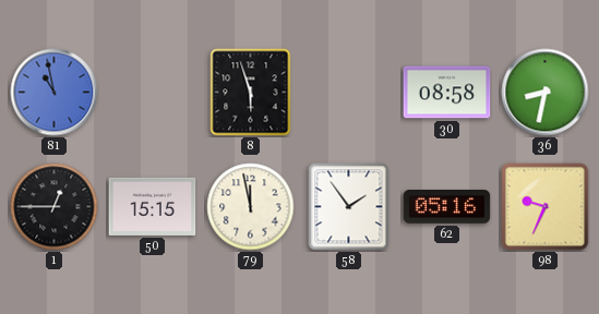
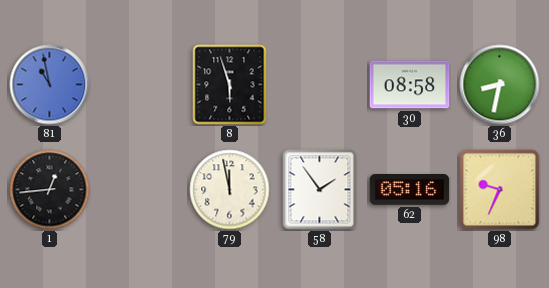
1: 12:45 -> 12:44 (50, 190)
50: 15:15 -> none (153, 206)
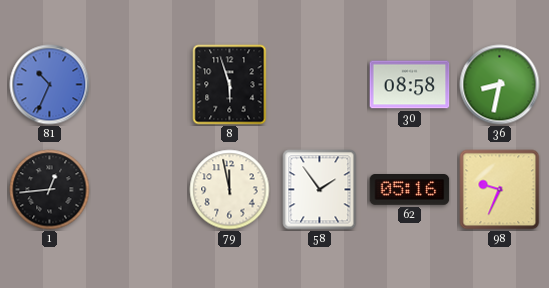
81: 10:58 -> 10:34 (50, 85)
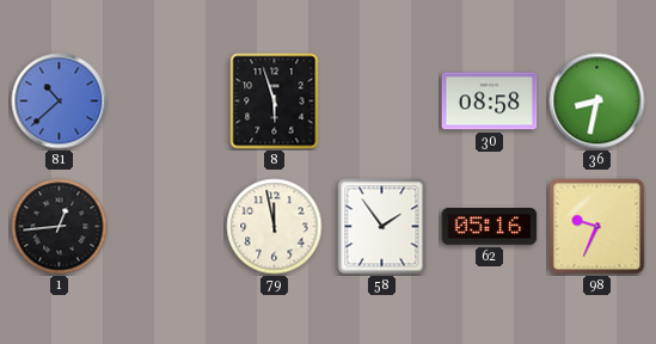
81: 10:34 -> 10:38 (60, 102)
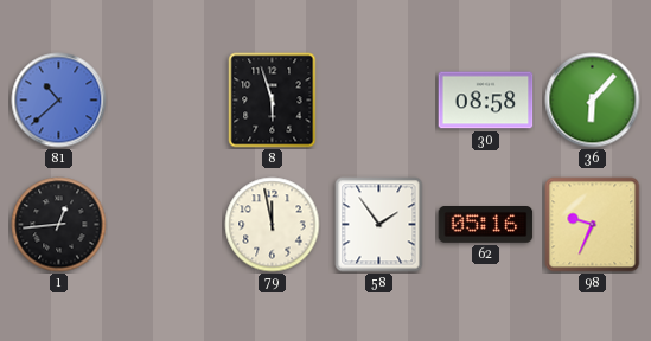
36: 8:32 -> 6:07 (593, 101)
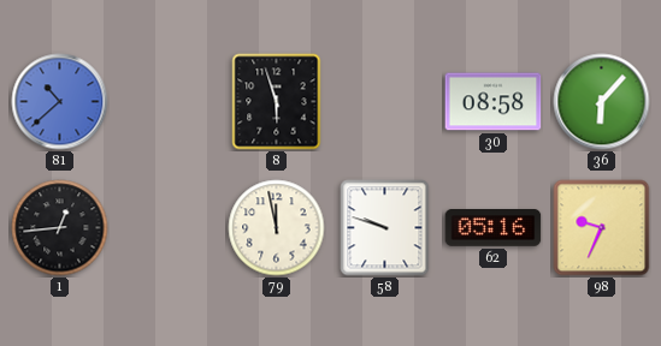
58: 1:54 -> 9:48 (385, 228)
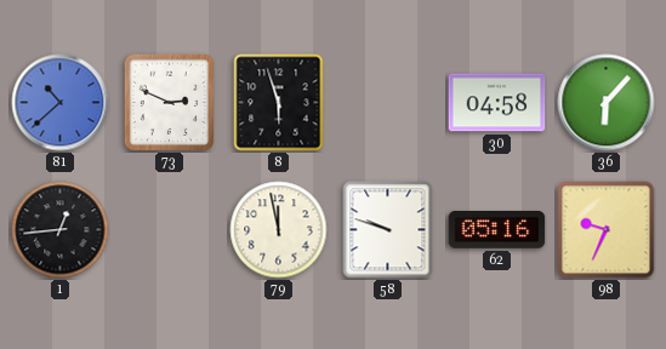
73: none -> 2:49 (170, 102)
30: 08:58 -> 04:58 (497, 103)
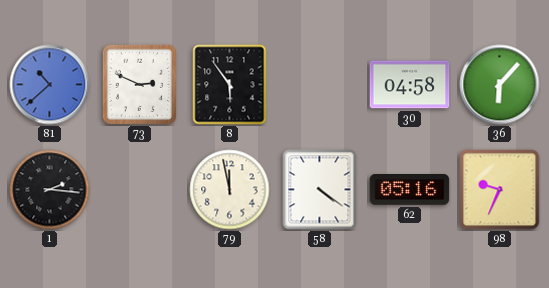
8: 5:57 -> 5:54 (230, 85)
1: 12:44 -> 2:16 (50, 190)
58: 9:48 -> 4:21 (320, 190)
